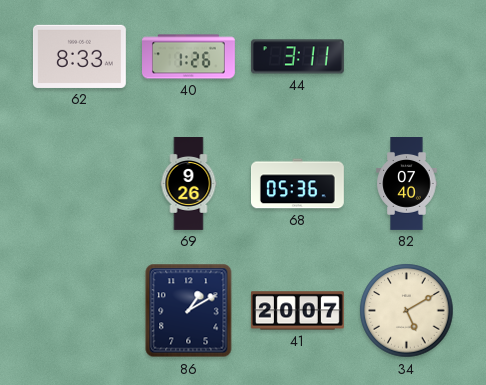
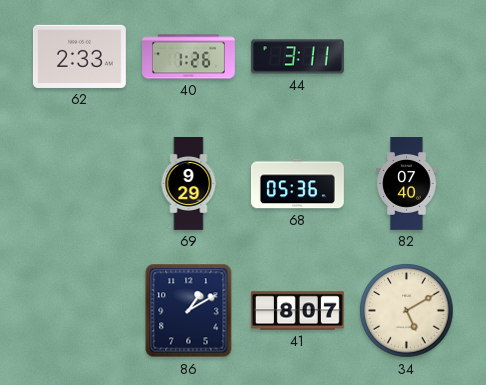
62: 8:33 -> 2:33 (79, 56)
69: 9:26 -> 9:29 (189, 184)
41: 20:07 -> 8:07 (297, 311)
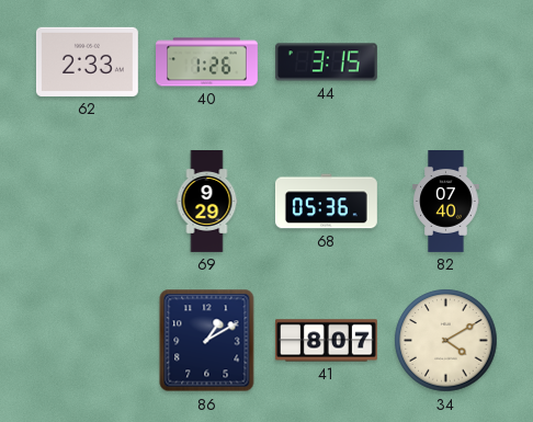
44: 3:11 -> 3:15 (326, 62)
34: 5:10 -> 4:10 (446, 341)
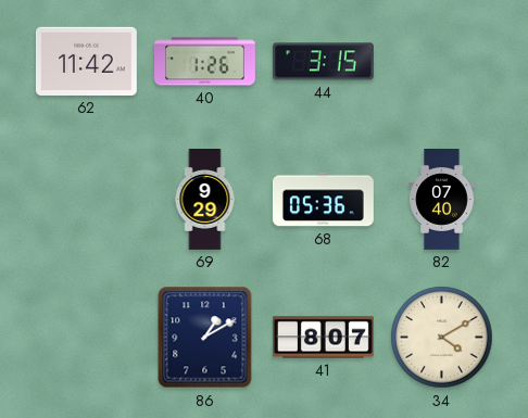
62: 2:33 -> 11:42 (86, 61)
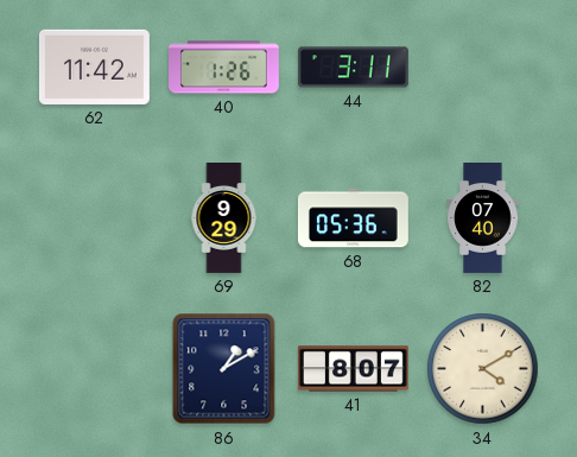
44: 3:15 -> 3:11 (353, 68)
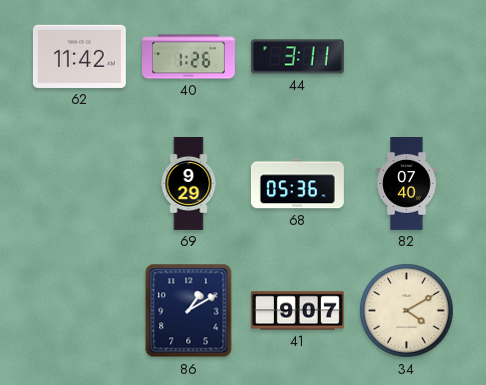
41: 8:07 -> 9:07 (297, 311)
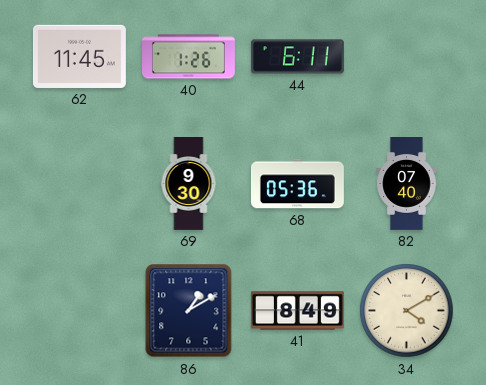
62: 11:42 -> 11:45 (79, 56)
44: 3:11 -> 6:11 (297, 57)
69: 9:29 -> 9:30 (189, 184)
41: 9:07 -> 8:49 (297, 311)
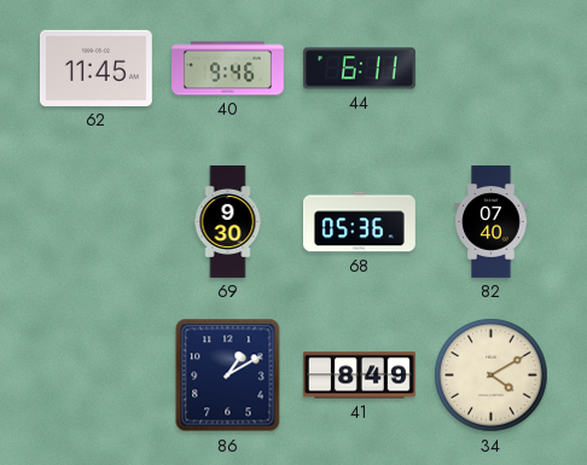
40: 1:26 -> 9:46 (228, 69)
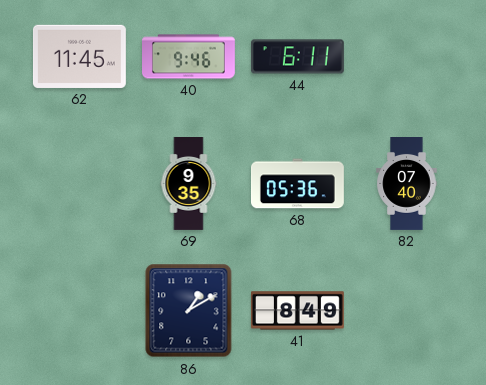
69: 9:30 -> 9:35 (189, 184)
34: 4:10 -> none (492, 376)
